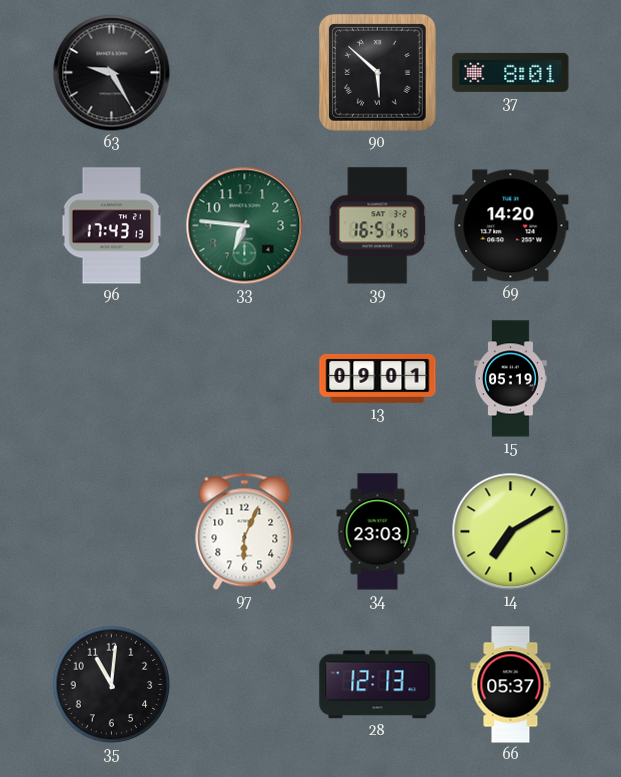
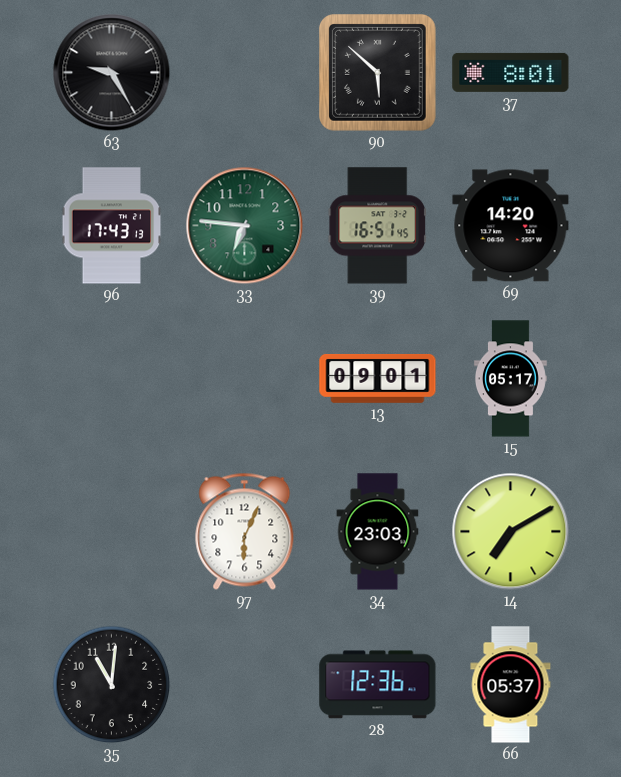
15: 05:19 -> 05:17 (510, 379)
28: 12:13 -> 12:36 (378, 685)
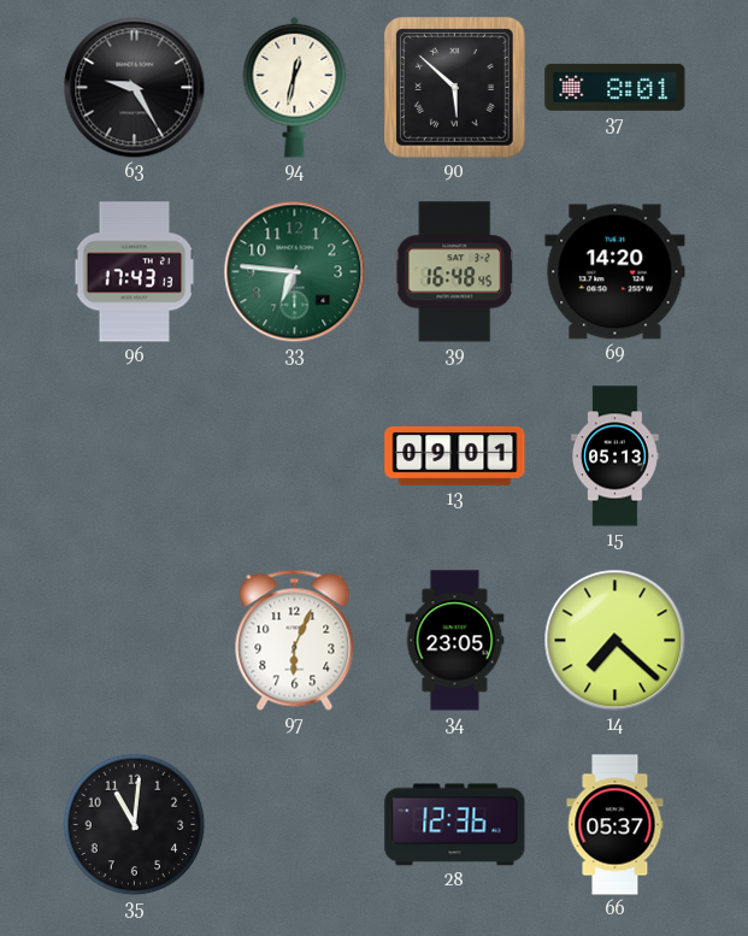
94: none -> 12:32 (295, 87)
39: 16:51 -> 16:48 (455, 272)
15: 05:17 -> 05:13 (614, 457)
34: 23:03 -> 23:05 (455, 641)
14: 7:10 -> 7:22 (616, 641)
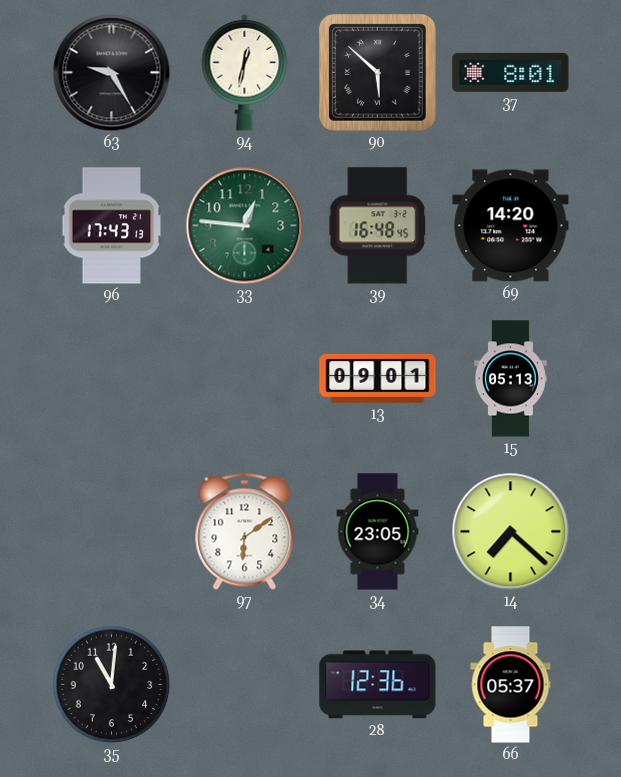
33: 6:46 -> 12:46 (245, 226)
97: 6:04 -> 6:09 (245, 531)
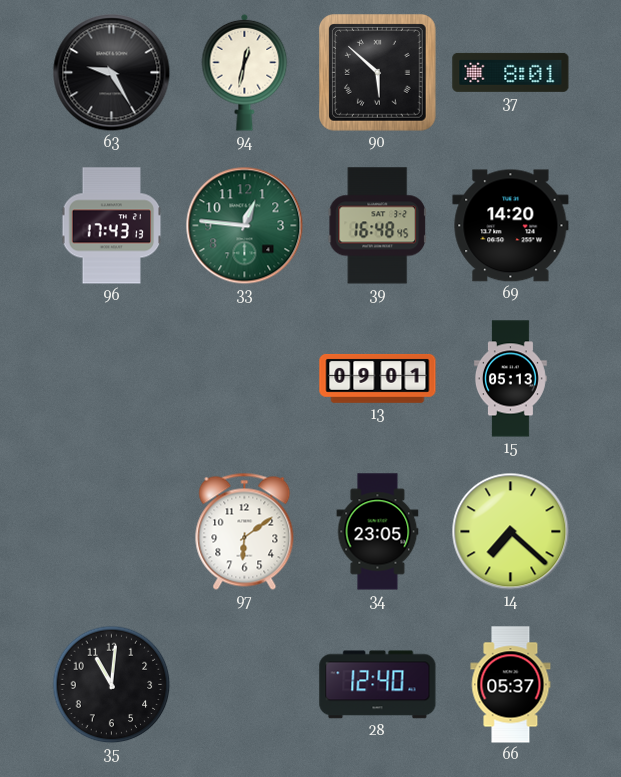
28: 12:36 -> 12:40 (378, 685)
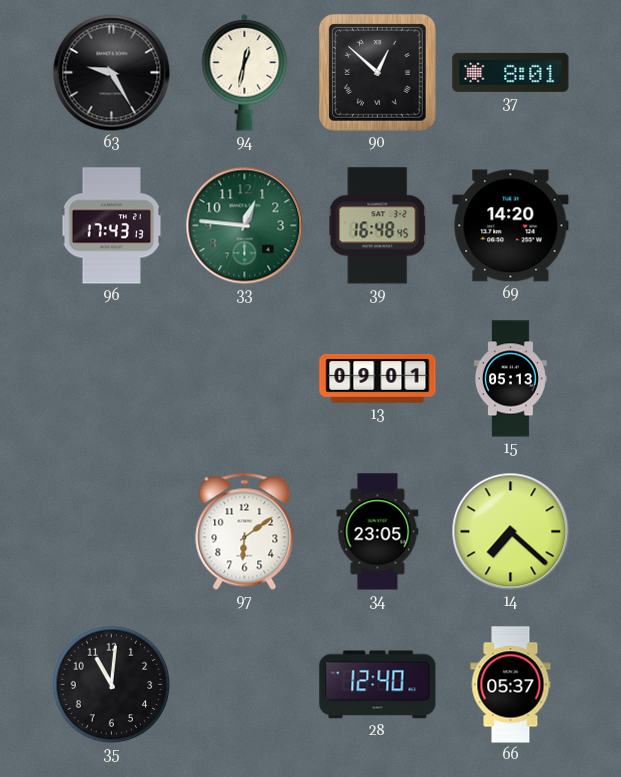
90: 5:52 -> 12:52 (378, 73)
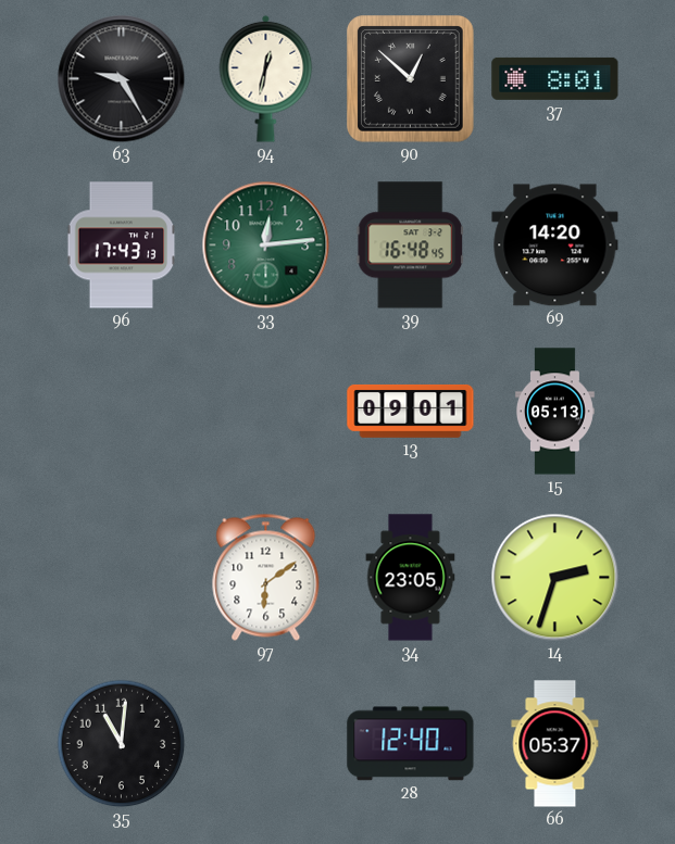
33: 12:46 -> 12:14 (266, 245)
14: 7:22 -> 2:33 (555, 578)
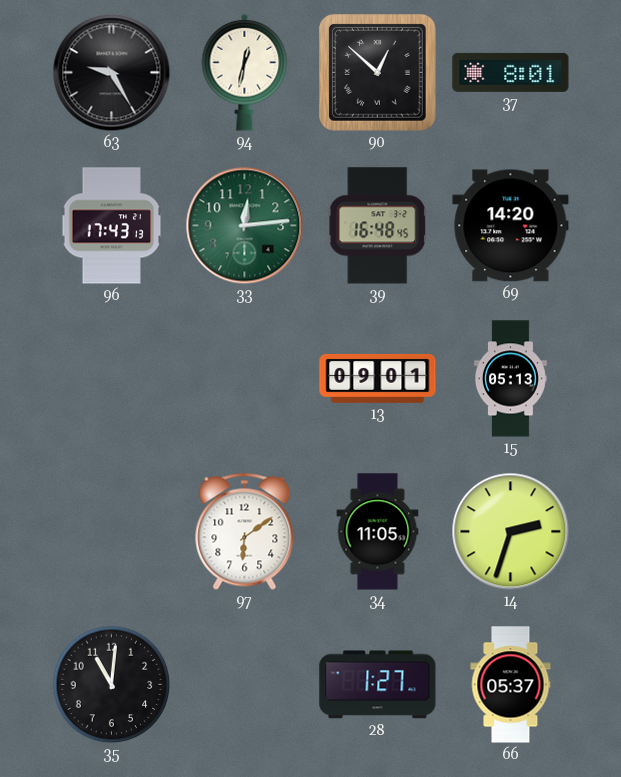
34: 23:05 -> 11:05 (378, 532)
28: 12:40 -> 1:27 (378, 685)
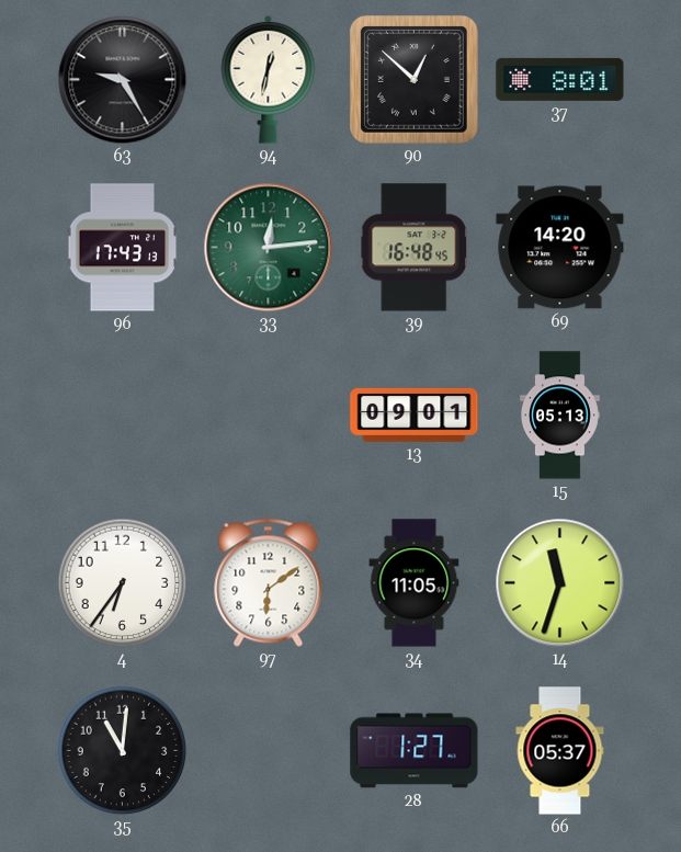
4: none -> 6:36 (123, 583)
14: 2:33 -> 11:33 (560, 583)
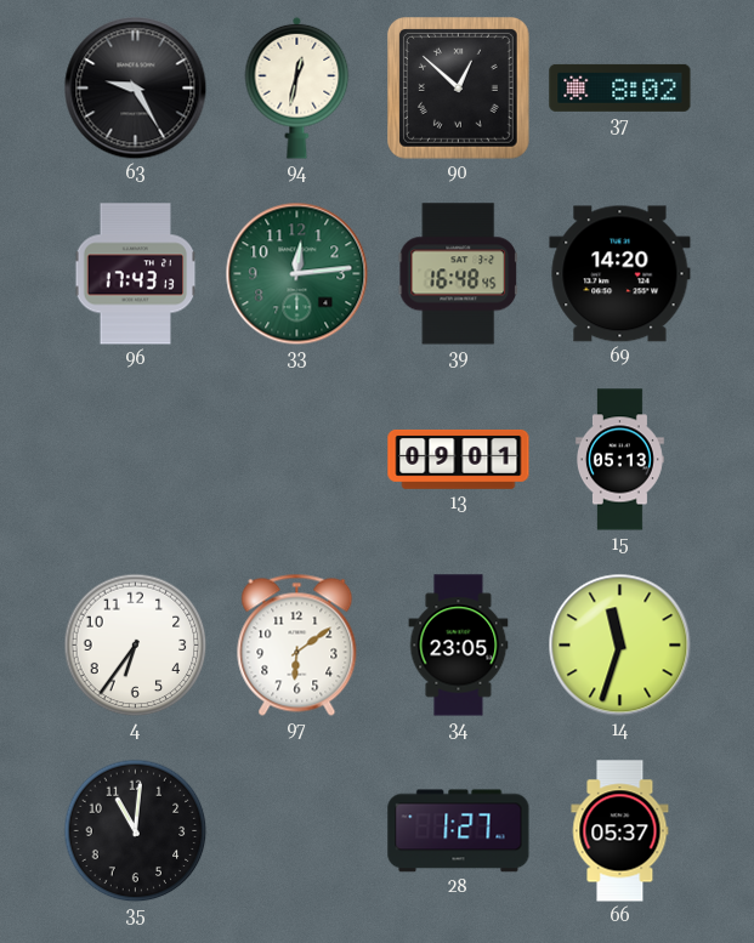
37: 8:01 -> 8:02 (620, 87)
34: 11:05 -> 23:05 (459, 646)
